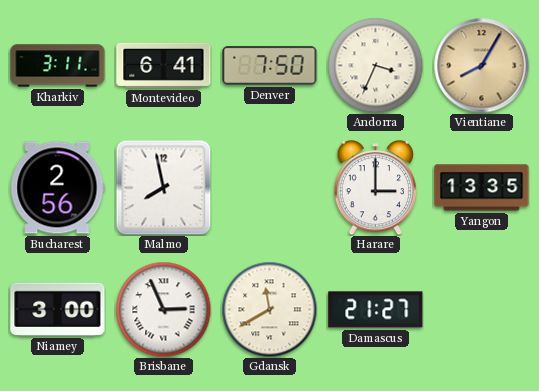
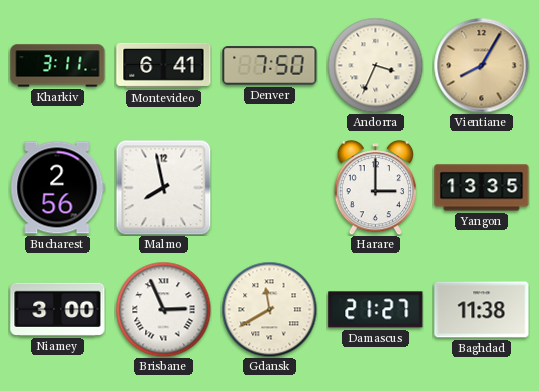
Baghdad: none -> 11:38 (482, 310)
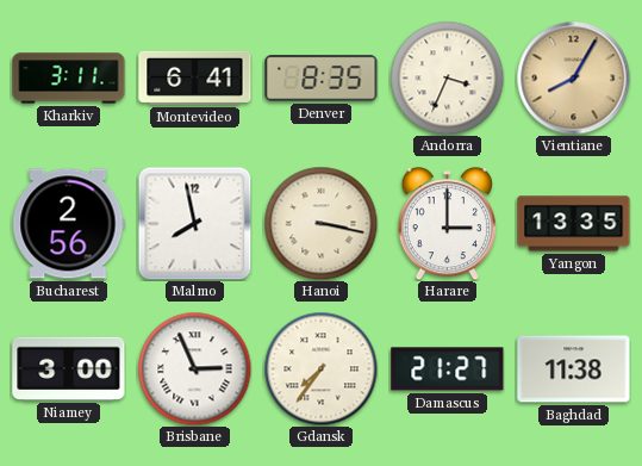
Denver: 7:50 -> 8:35 (322, 79)
Hanoi: none -> 3:17 (320, 223)
Gdansk: 11:40 -> 7:36 (320, 368)
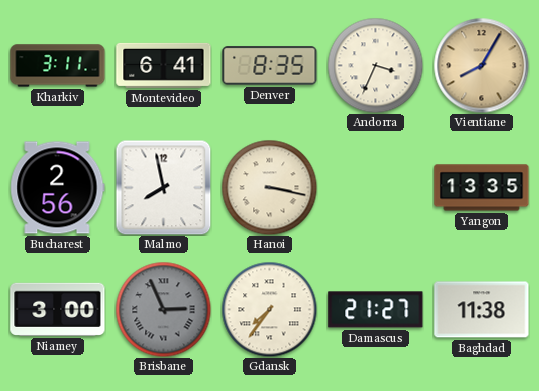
Harare: 3:00 -> none (448, 224)
Brisbane dial: white -> grey (163, 309)
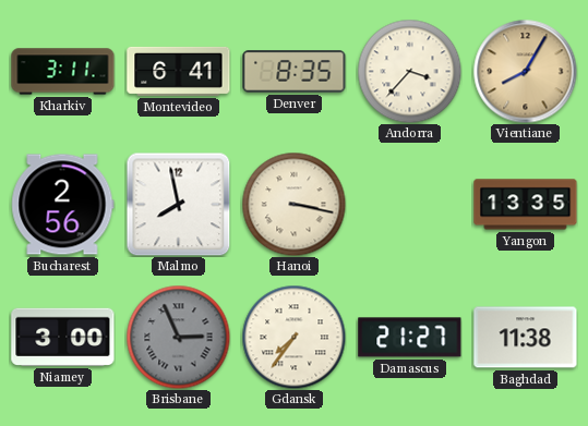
Andorra: 3:34 -> 3:37 (409, 71)
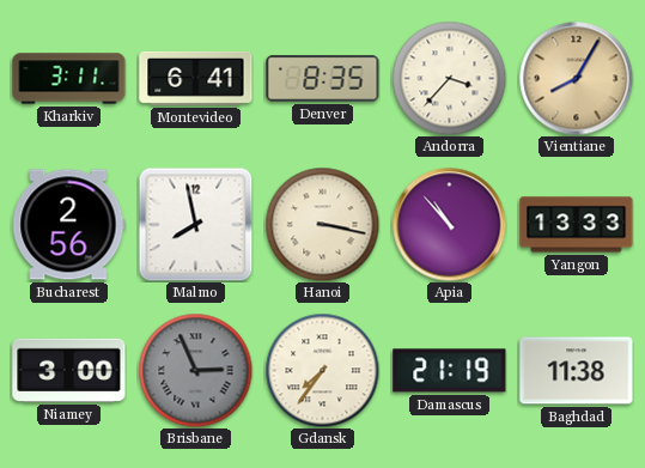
Apia: none -> 10:53 (449, 224)
Yangon: 13:35 -> 13:33 (577, 225)
Damascus: 21:27 -> 21:19 (450, 371)
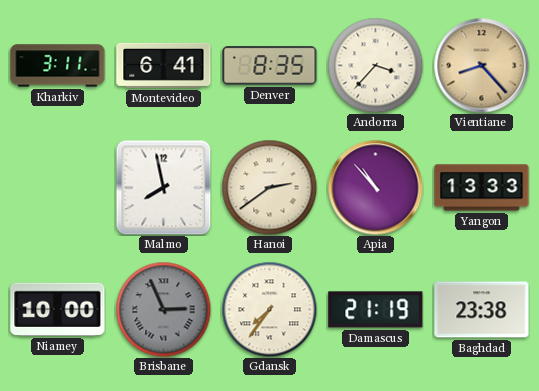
Vientiane: 8:05 -> 8:23 (481, 65)
Bucharest: 2:56 -> none (69, 225)
Hanoi: 3:17 -> 2:39 (269, 187)
Niamey: 3:00 -> 10:00 (58, 309)
Baghdad: 11:38 -> 23:38 (482, 310)
